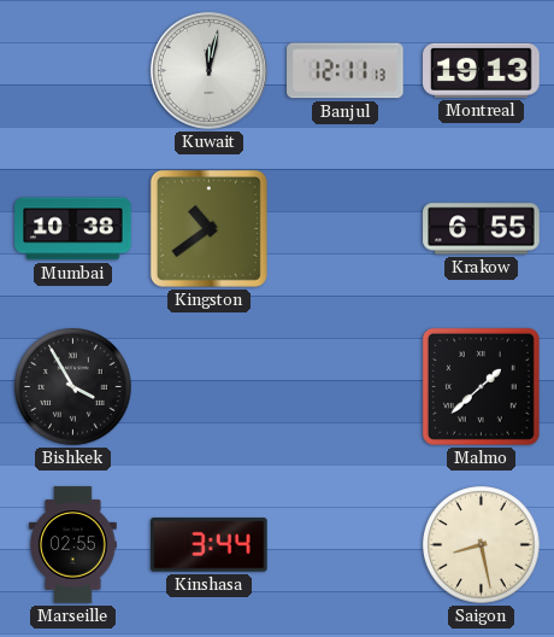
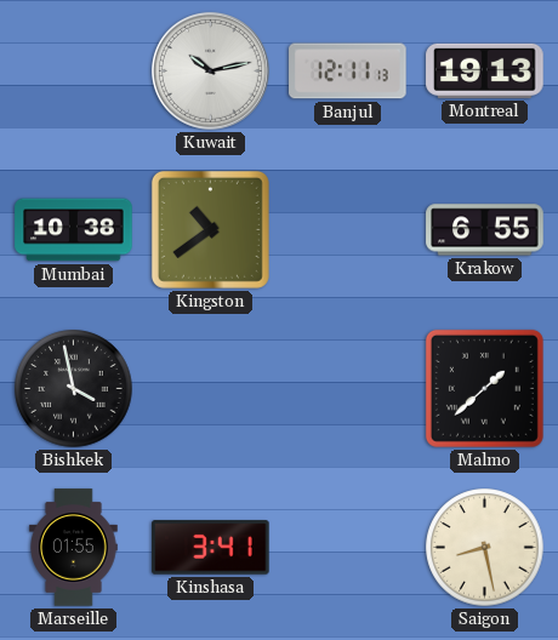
Kuwait: 12:02 -> 10:13 (210, 70)
Bishkek: 3:55 -> 3:58 (74, 389)
Marseille: 02:55 -> 01:55 (74, 548)
Kinshasa: 3:44 -> 3:41 (211, 548)
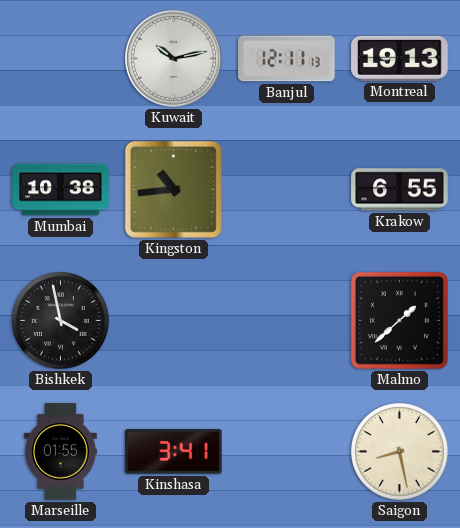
Kingston: 10:39 -> 10:44 (173, 189)
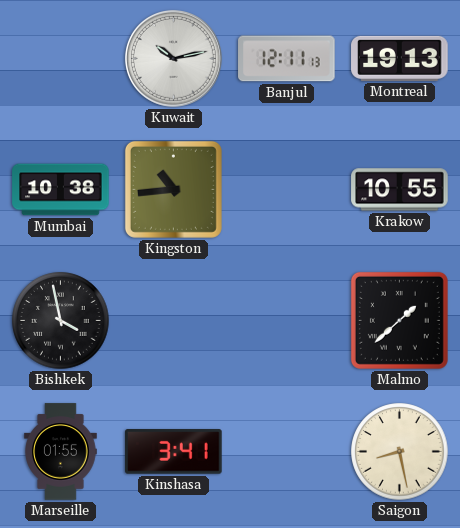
Krakow: 6:55 -> 10:55 (400, 190)
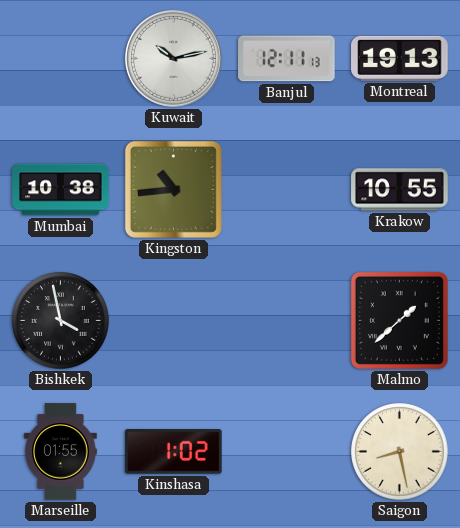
Kinshasa: 3:41 -> 1:02 (174, 452)
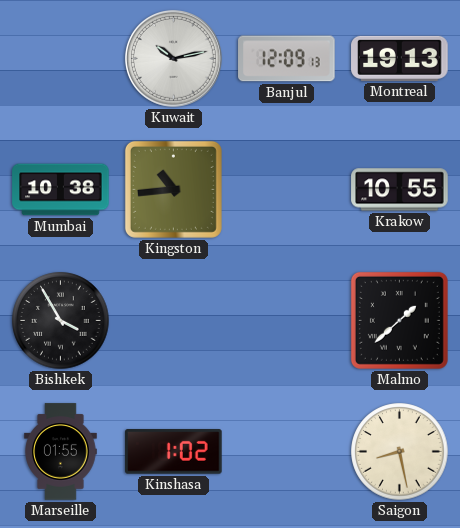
Banjul: 12:11 -> 12:09 (287, 59)
Bishkek: 3:58 -> 3:55 (61, 321)
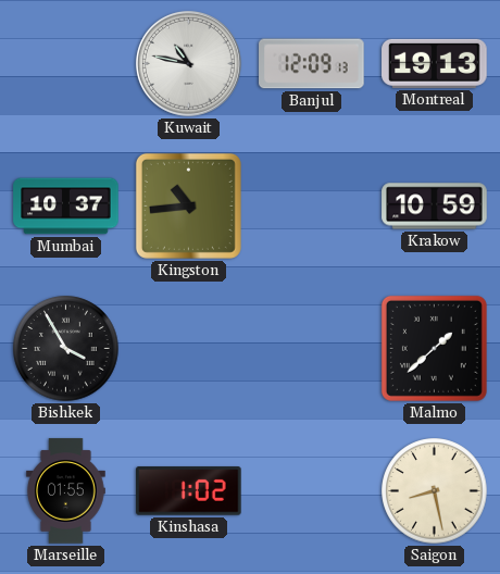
Kuwait: 10:13 -> 10:47 (188, 63)
Mumbai: 10:38 -> 10:37 (66, 207)
Krakow: 10:55 -> 10:59 (435, 207)
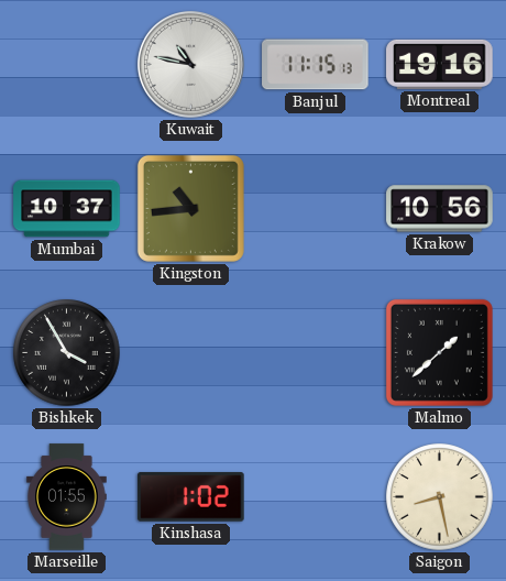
Banjul: 12:09 -> 11:15 (316, 65)
Montreal: 19:13 -> 19:16 (440, 64)
Krakow: 10:59 -> 10:56 (440, 209)
